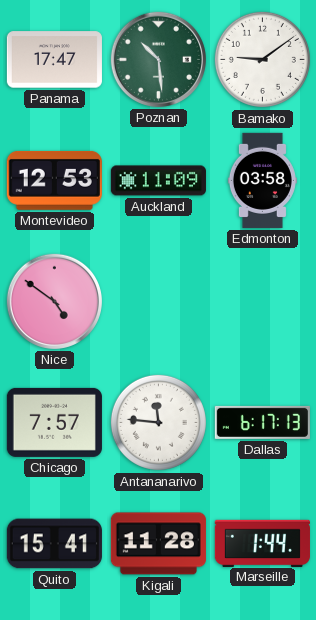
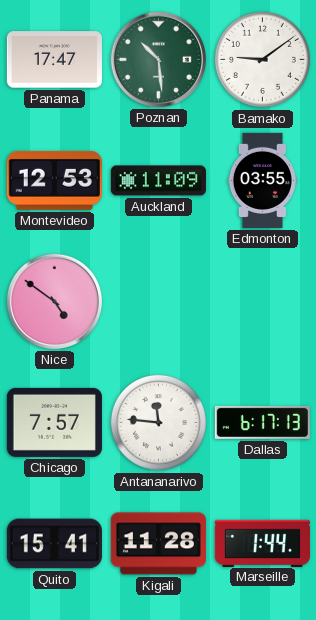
Edmonton: 03:58 -> 03:55 (262, 180)
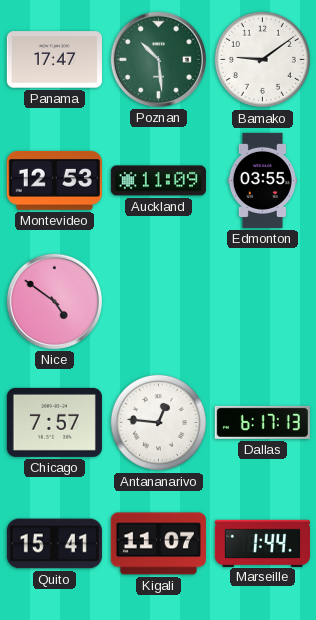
Antananarivo: 11:46 -> 12:46 (158, 422)
Kigali: 11:28 -> 11:07 (158, 544)
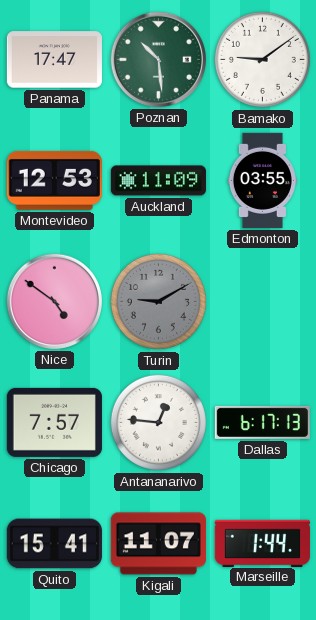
Turin: none -> 9:10 (158, 301)
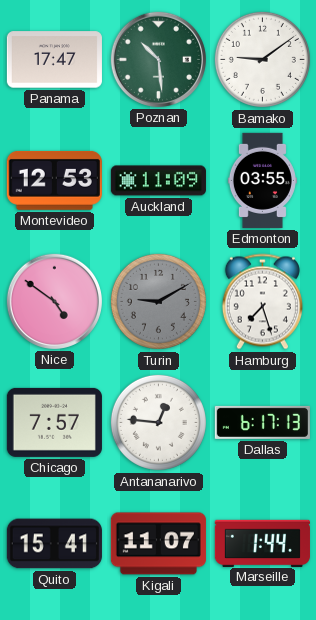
Hamburg: none -> 7:27 (262, 302)
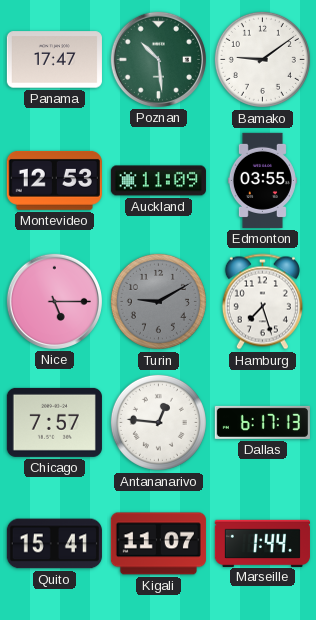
Nice: 4:51 -> 5:15 (54, 301)
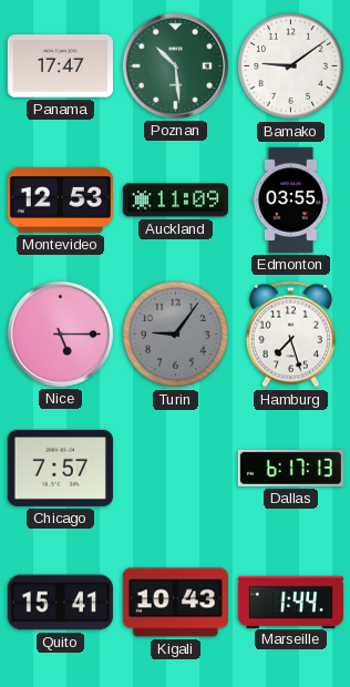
Turin: 9:10 -> 9:06 (175, 334)
Antananarivo: 12:46 -> none (158, 422)
Kigali: 11:07 -> 10:43 (175, 603)
